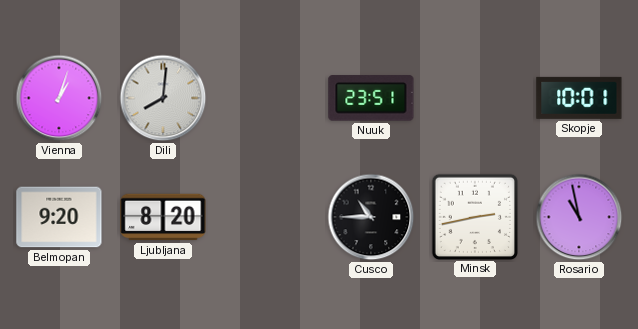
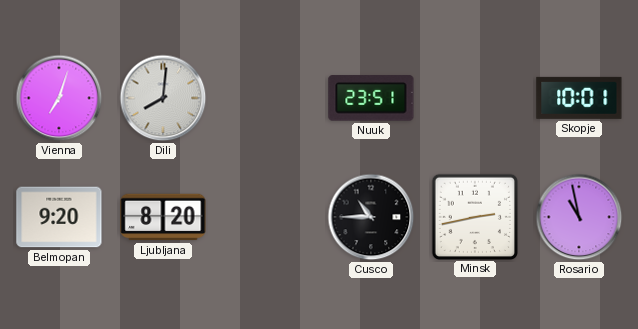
Vienna: 1:03 -> 7:03 (59, 98)
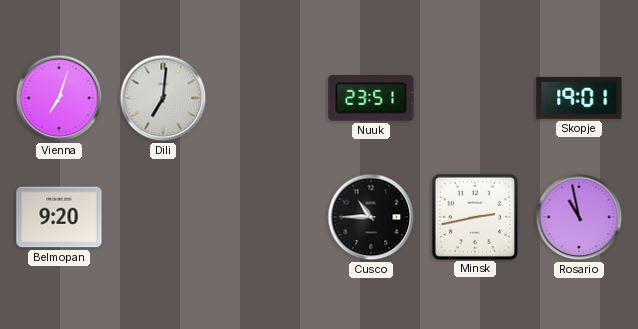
Dili: 8:01 -> 7:01 (163, 98)
Skopje: 10:01 -> 19:01 (579, 98)
Ljubljana: 8:20 -> none (163, 217)
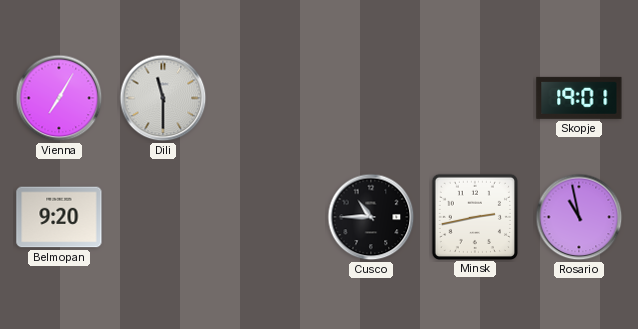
Vienna: 7:03 -> 7:05 (59, 98)
Dili: 7:01 -> 11:30 (163, 98)
Nuuk: 23:51 -> none (371, 98)
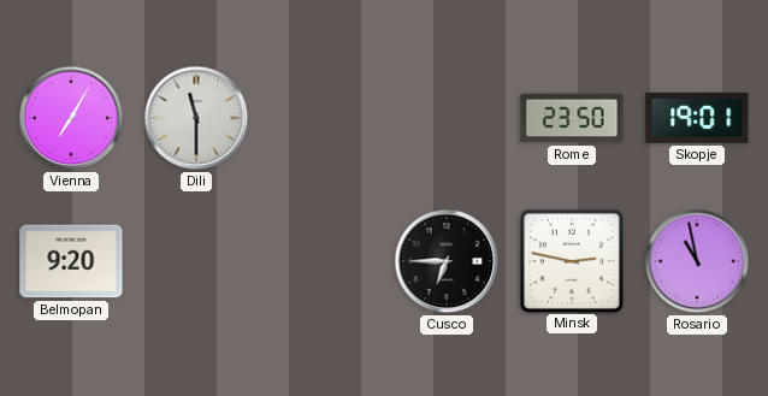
Rome: none -> 23:50 (572, 118)
Cusco: 10:45 -> 6:45 (447, 261)
Minsk: 2:43 -> 2:47 (571, 260)
